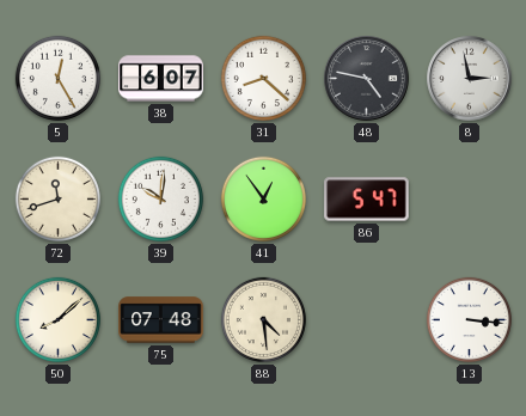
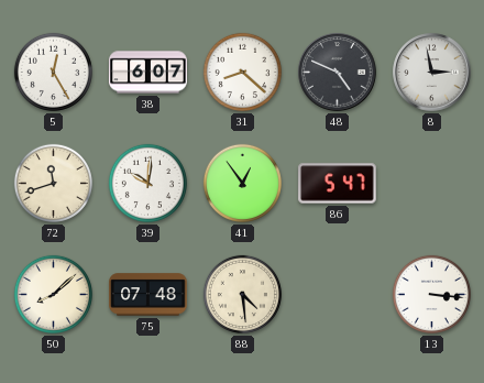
48: 4:47 -> 4:49 (338, 73)
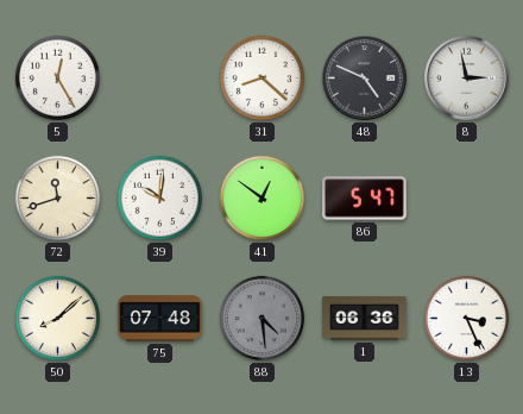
38: 6:07 -> none (148, 73)
41: 12:54 -> 12:51 (261, 197)
88 dial: cream -> grey (261, 318)
1: none -> 06:36 (365, 319)
13: 3:16 -> 3:26 (466, 318)
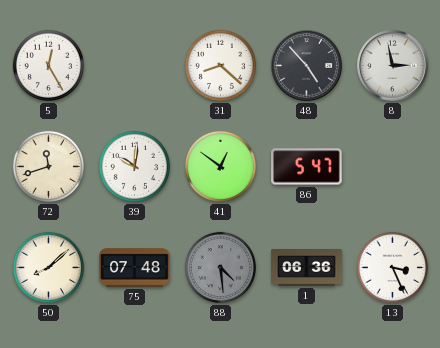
48: 4:49 -> 4:53 (307, 66)
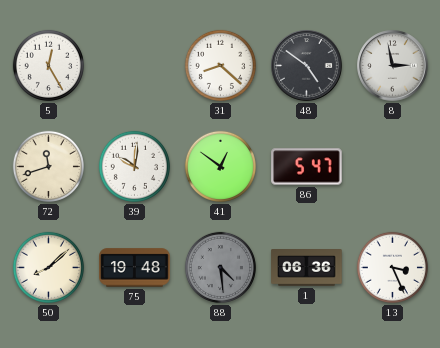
48: 4:53 -> 4:51 (307, 66)
75: 07:48 -> 19:48 (135, 268)
